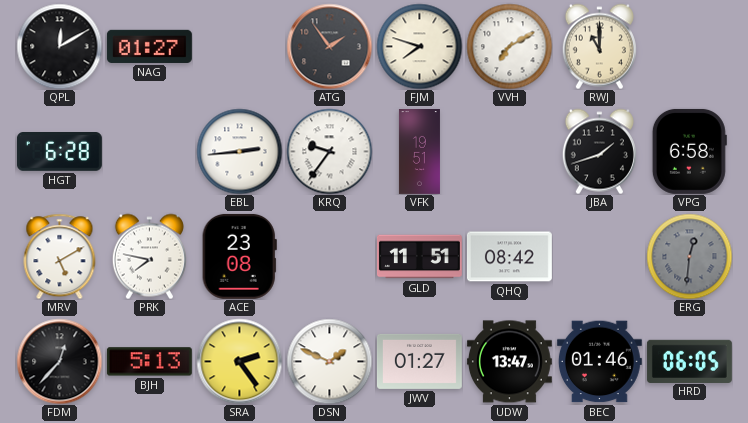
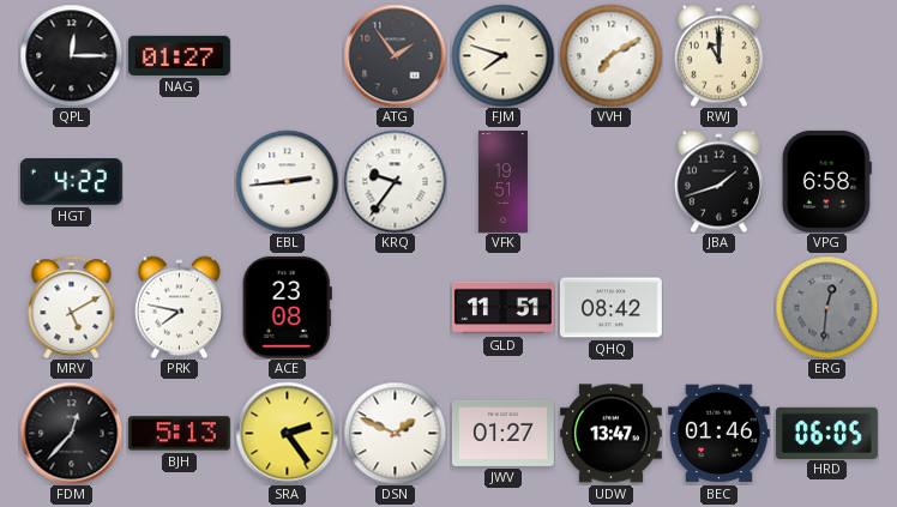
QPL: 12:10 -> 12:15 (71, 55)
HGT: 6:28 -> 4:22 (71, 182)
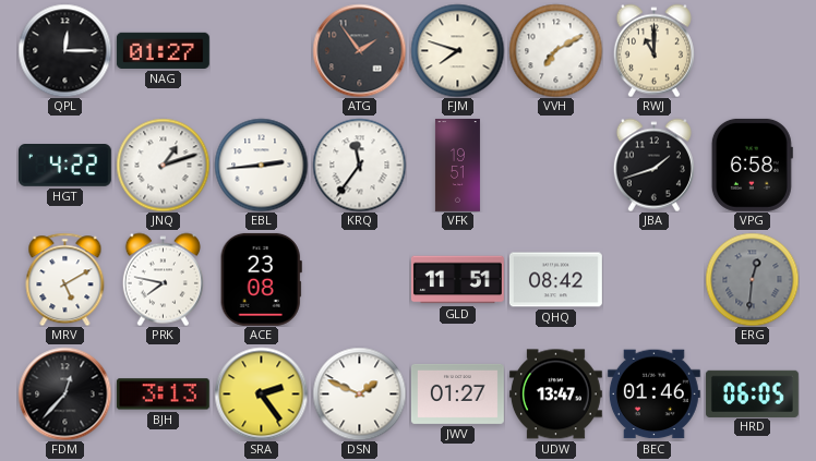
JNQ: none -> 1:12 (163, 165)
KRQ: 9:36 -> 11:36 (359, 165)
BJH: 5:13 -> 3:13 (163, 395)
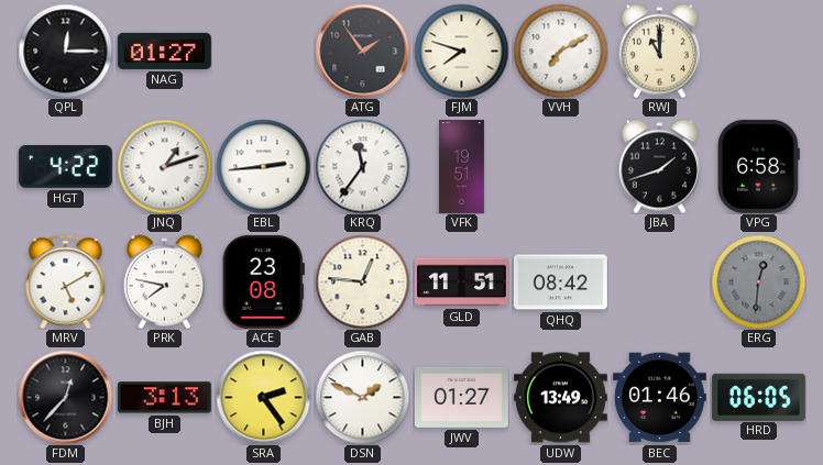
GAB: none -> 12:46 (362, 281)
UDW: 13:47 -> 13:49 (560, 398)
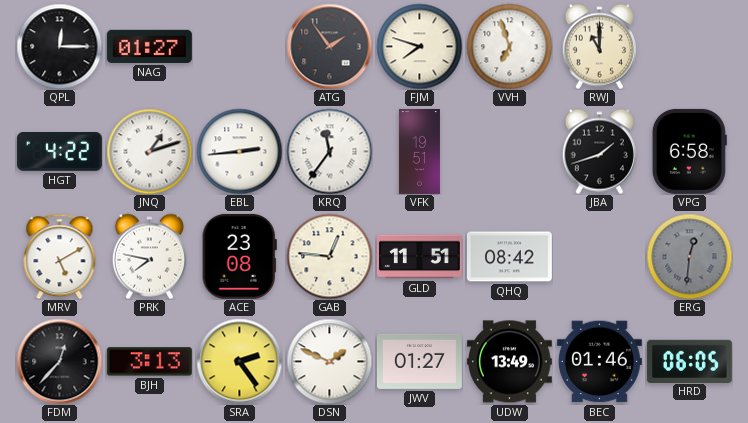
VVH: 7:10 -> 6:57 (509, 46)
